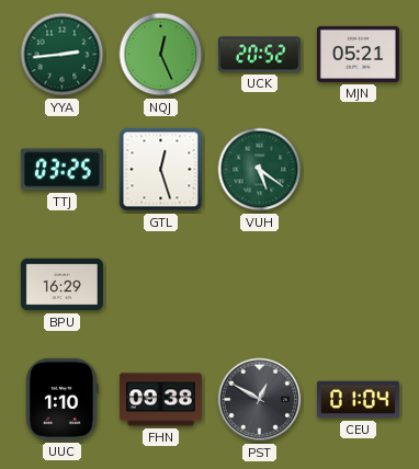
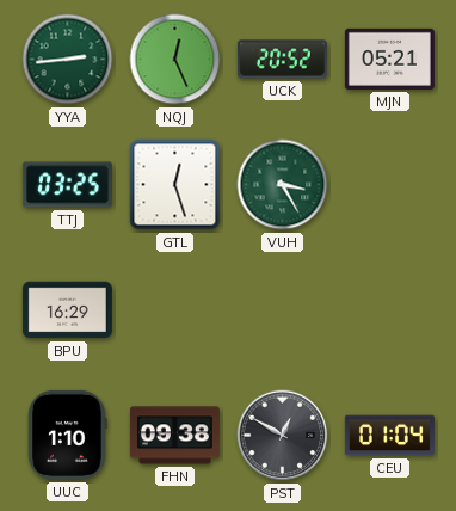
VUH: 5:21 -> 3:25 (283, 185)
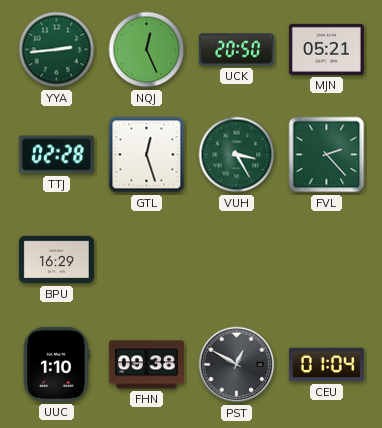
UCK: 20:52 -> 20:50 (236, 50)
TTJ: 03:25 -> 02:28 (56, 155)
FVL: none -> 2:23 (327, 155)
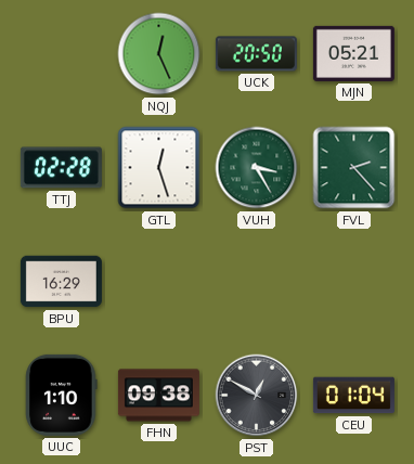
YYA: 2:44 -> none (57, 50)
